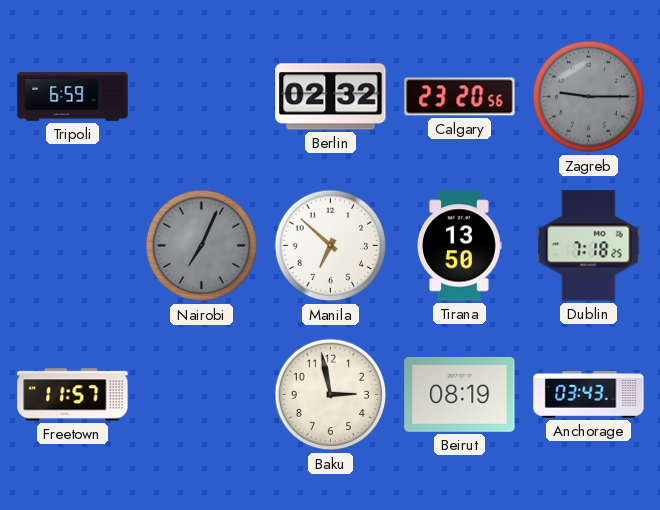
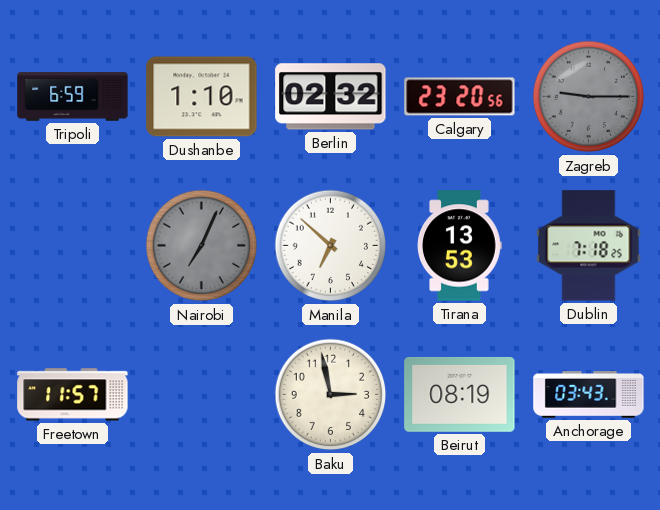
Dushanbe: none -> 1:10 (202, 97)
Tirana: 13:50 -> 13:53 (459, 246)
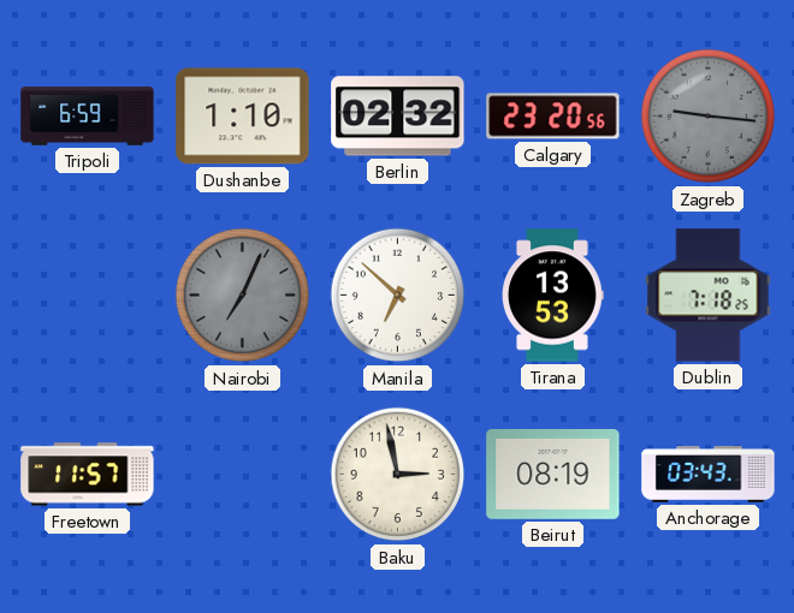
Zagreb: 9:15 -> 9:16 (709, 117)
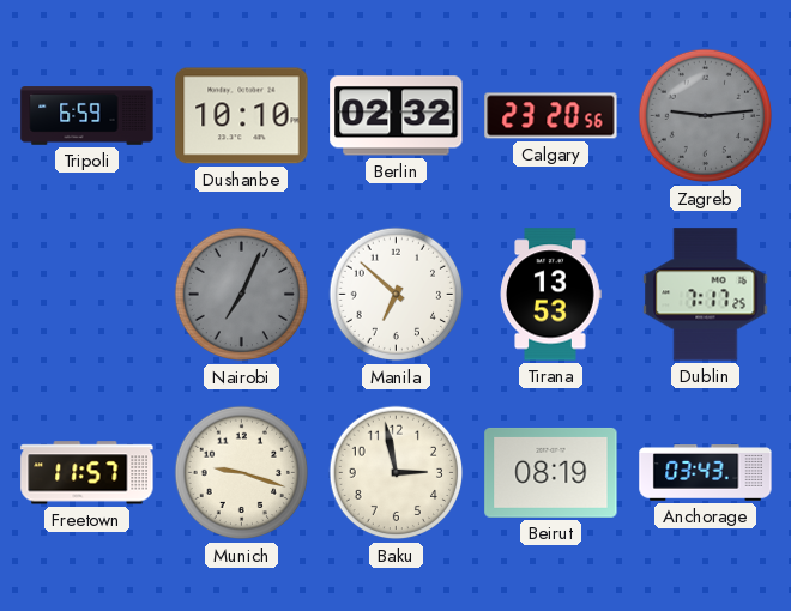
Dushanbe: 1:10 -> 10:10 (242, 116)
Zagreb: 9:16 -> 9:14 (706, 116)
Dublin: 7:18 -> 7:17 (706, 295)
Munich: none -> 9:18 (242, 473)
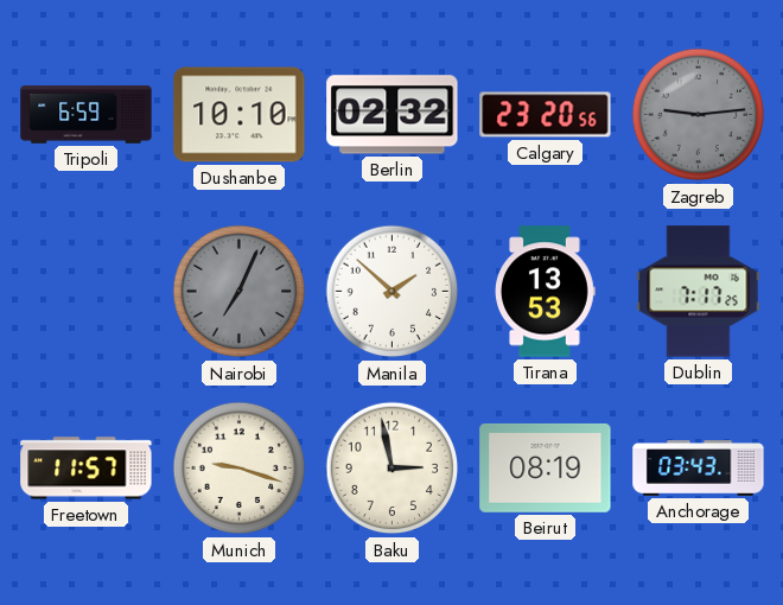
Manila: 6:52 -> 1:52 (393, 292)
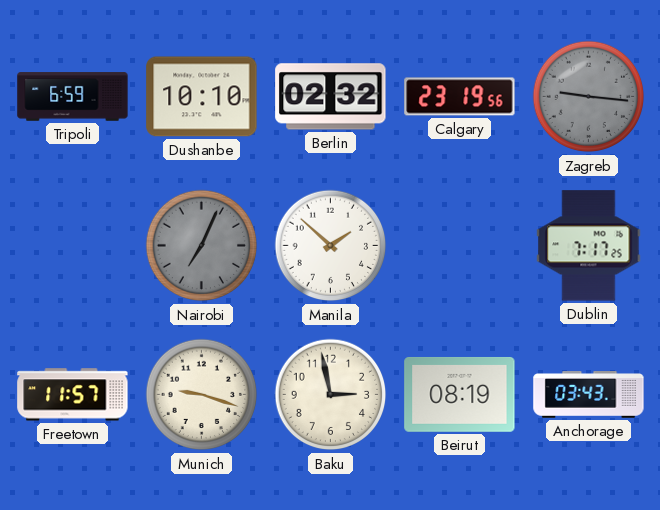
Calgary: 23:20 -> 23:19 (460, 97)
Zagreb: 9:14 -> 9:16 (589, 97)
Tirana: 13:53 -> none (545, 292)
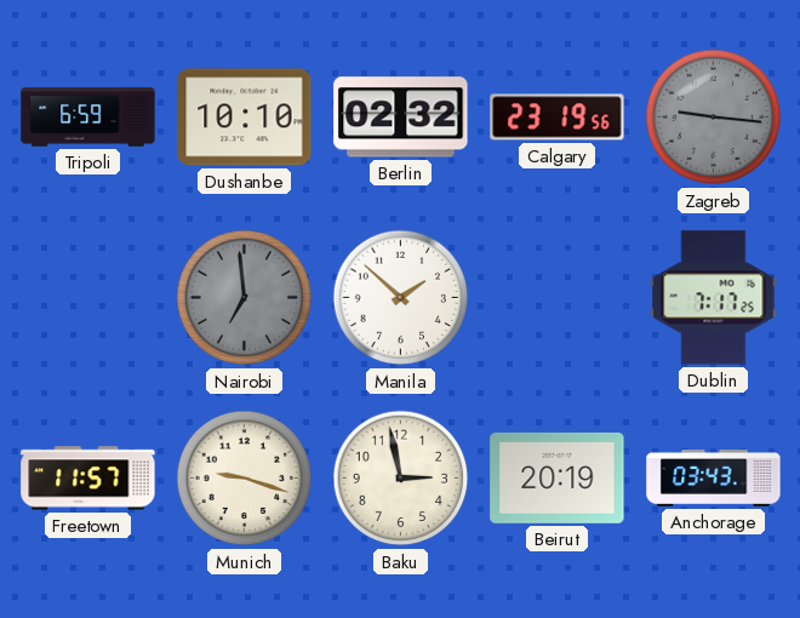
Nairobi: 7:04 -> 6:59 (245, 298)
Beirut: 08:19 -> 20:19 (558, 477)
